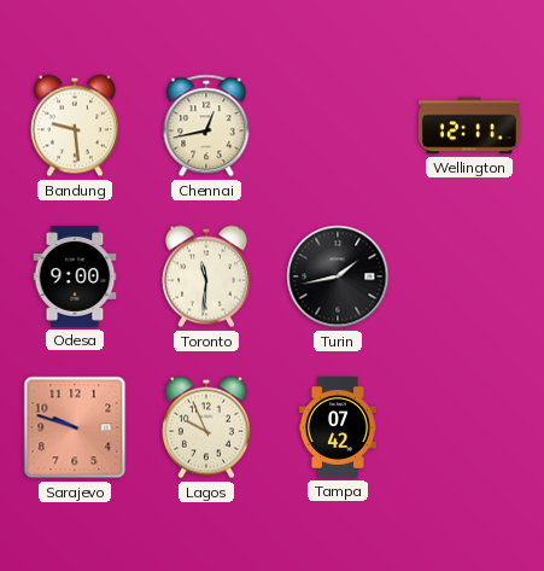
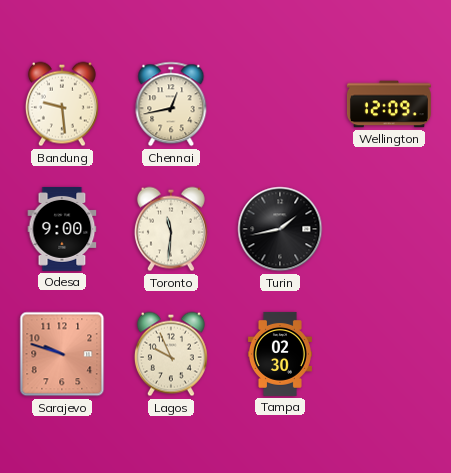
Wellington: 12:11 -> 12:09 (389, 104)
Tampa: 07:42 -> 02:30 (280, 354)
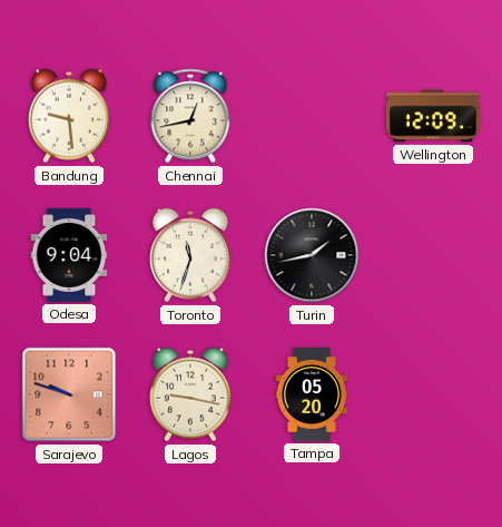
Odesa: 9:00 -> 9:04 (69, 255)
Toronto: 11:31 -> 11:33 (190, 255)
Lagos: 9:56 -> 9:17 (190, 394)
Tampa: 02:30 -> 05:20 (312, 394)
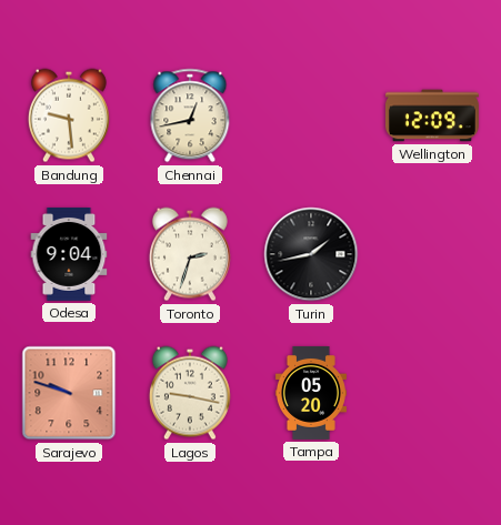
Toronto: 11:33 -> 2:33 (190, 254)
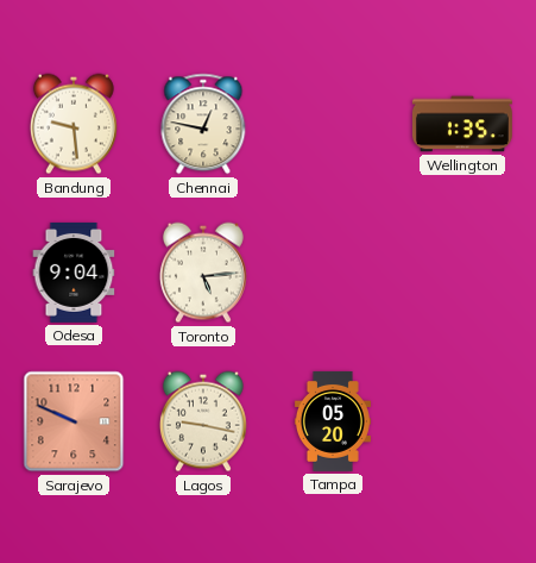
Chennai: 12:43 -> 12:47 (203, 124)
Wellington: 12:09 -> 1:35 (462, 124)
Toronto: 2:33 -> 5:14 (203, 273)
Turin: 1:43 -> none (311, 254)
Sarajevo: 9:48 -> 9:49 (74, 421)
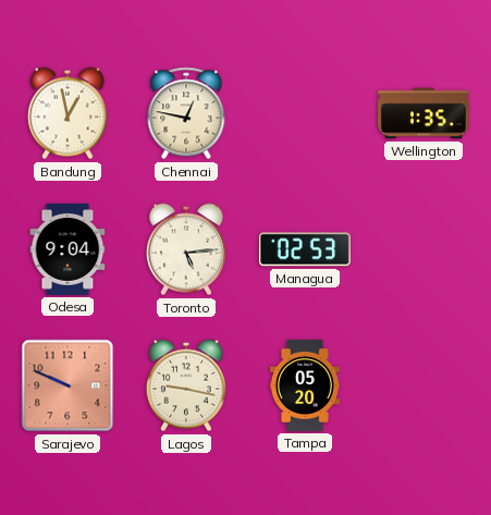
Bandung: 9:29 -> 12:58 (67, 113)
Managua: none -> 02:53 (305, 249)
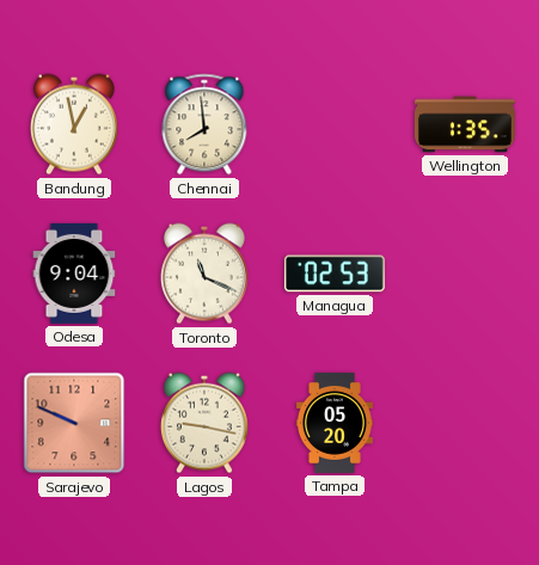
Chennai: 12:47 -> 7:59 (204, 124)
Toronto: 5:14 -> 11:19 (204, 274)
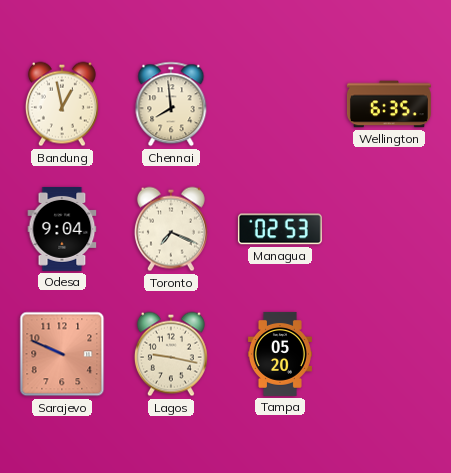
Wellington: 1:35 -> 6:35 (389, 104)
Toronto: 11:19 -> 7:19 (171, 229)
